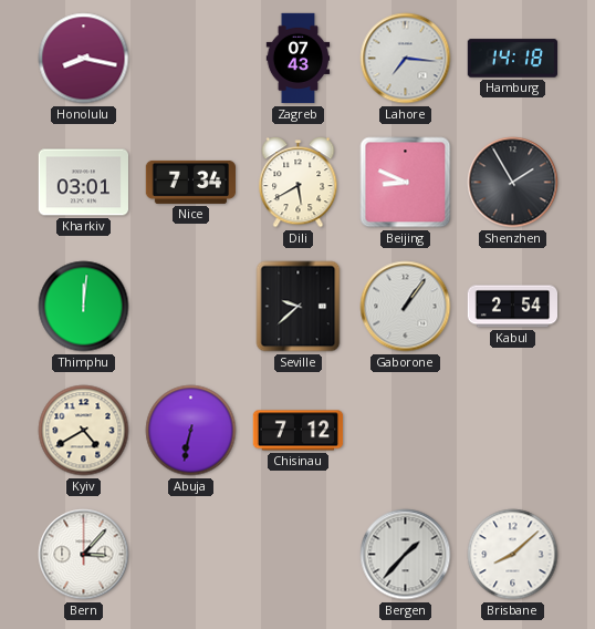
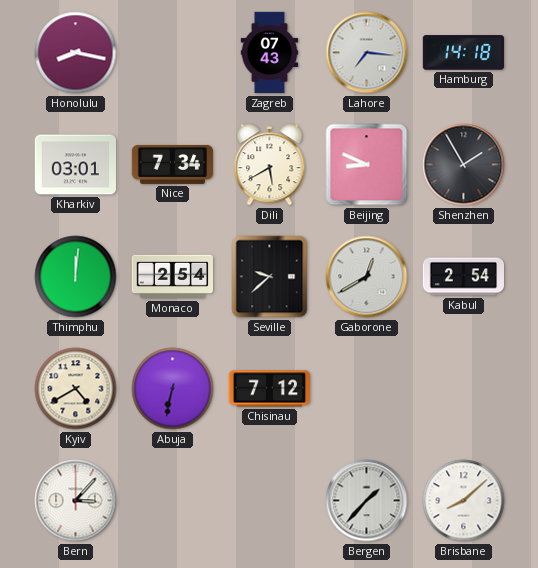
Monaco: none -> 2:54 (172, 277)
Gaborone: 1:06 -> 12:40 (367, 277)
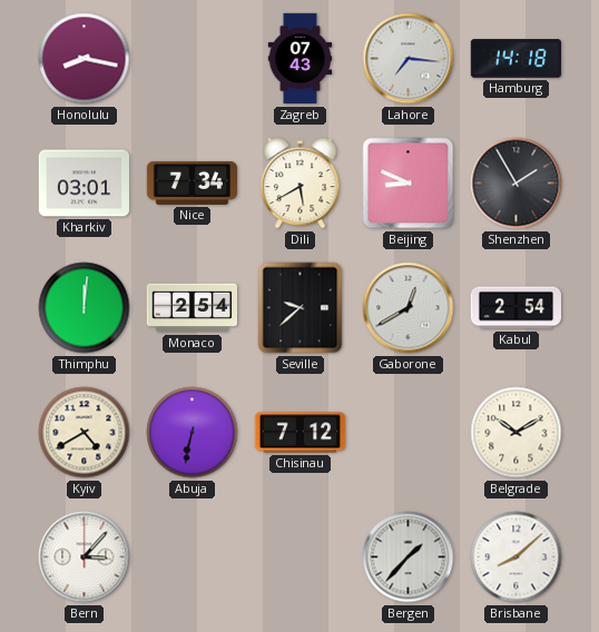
Belgrade: none -> 10:10 (517, 433)
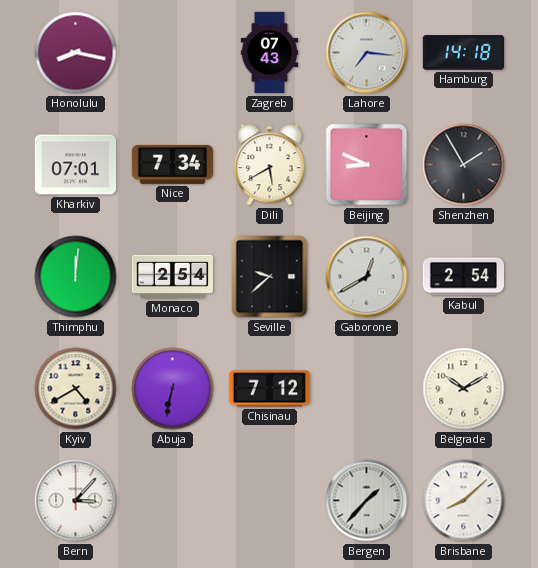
Kharkiv: 03:01 -> 07:01 (75, 165)
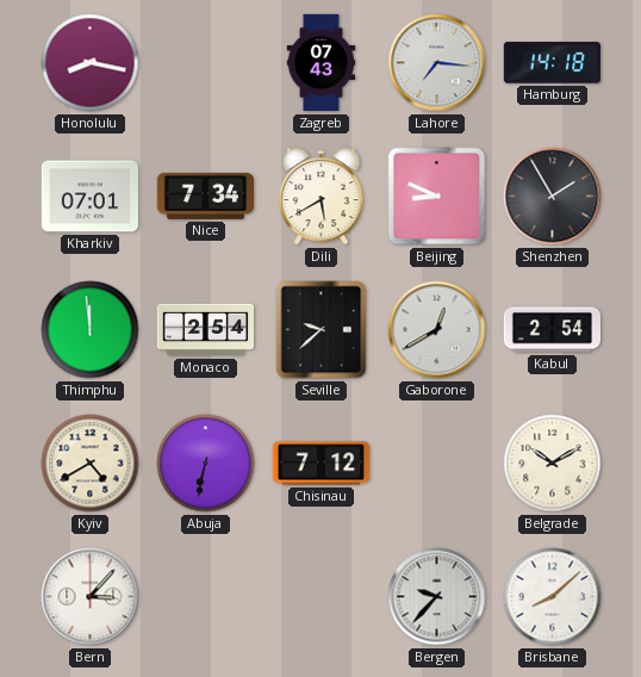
Thimphu: 12:01 -> 11:59 (91, 330)
Bergen: 1:37 -> 9:37 (437, 597)
